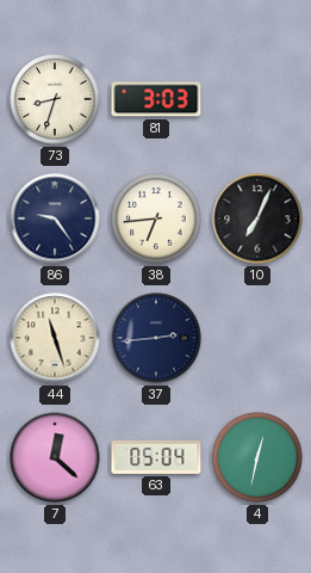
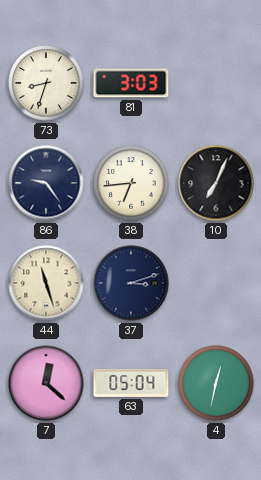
37: 2:44 -> 3:12 (131, 283)
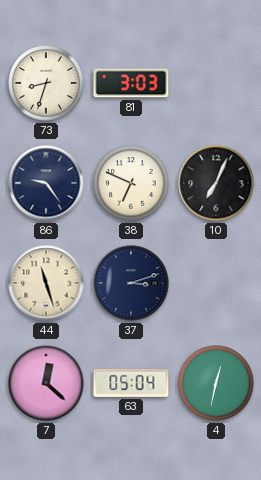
38: 6:44 -> 6:49 (131, 183)
